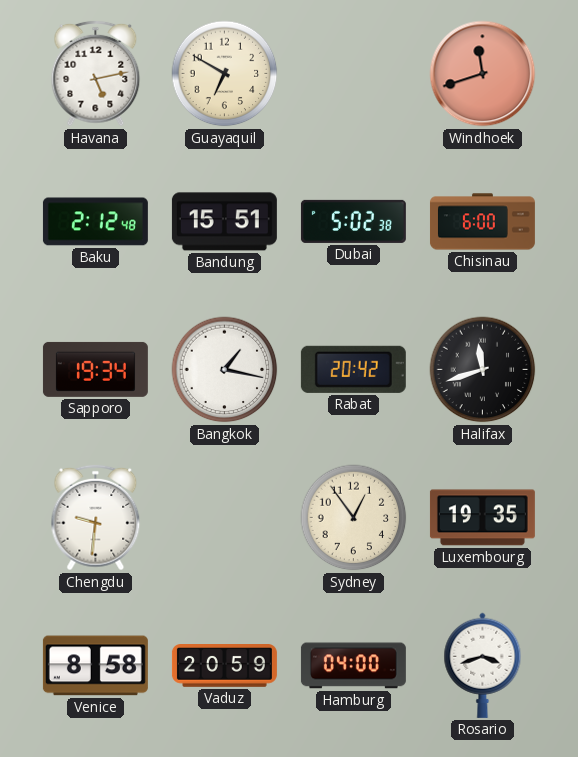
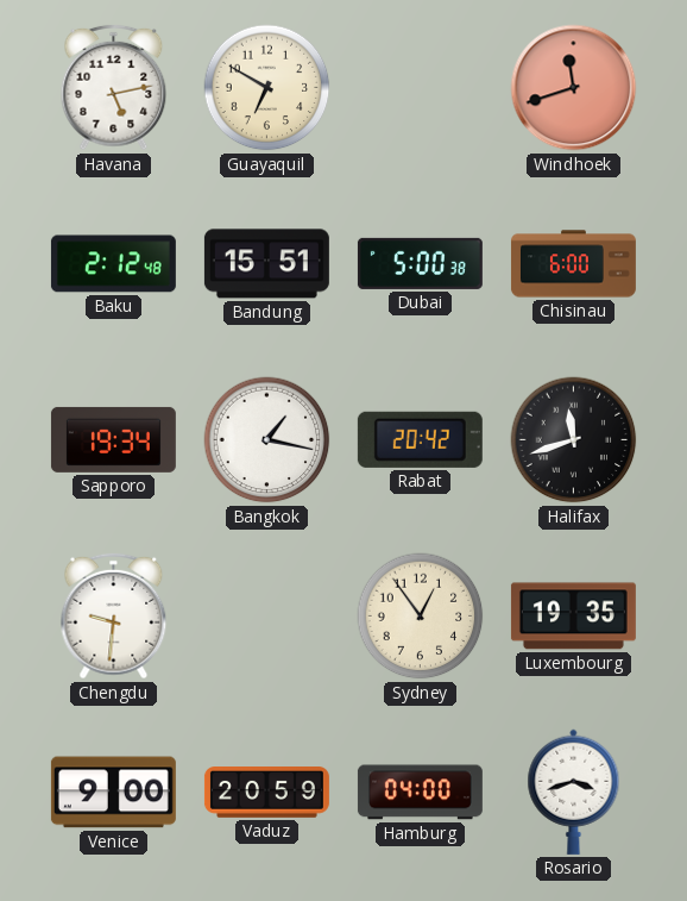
Dubai: 5:02 -> 5:00 (420, 263)
Venice: 8:58 -> 9:00 (113, 793)
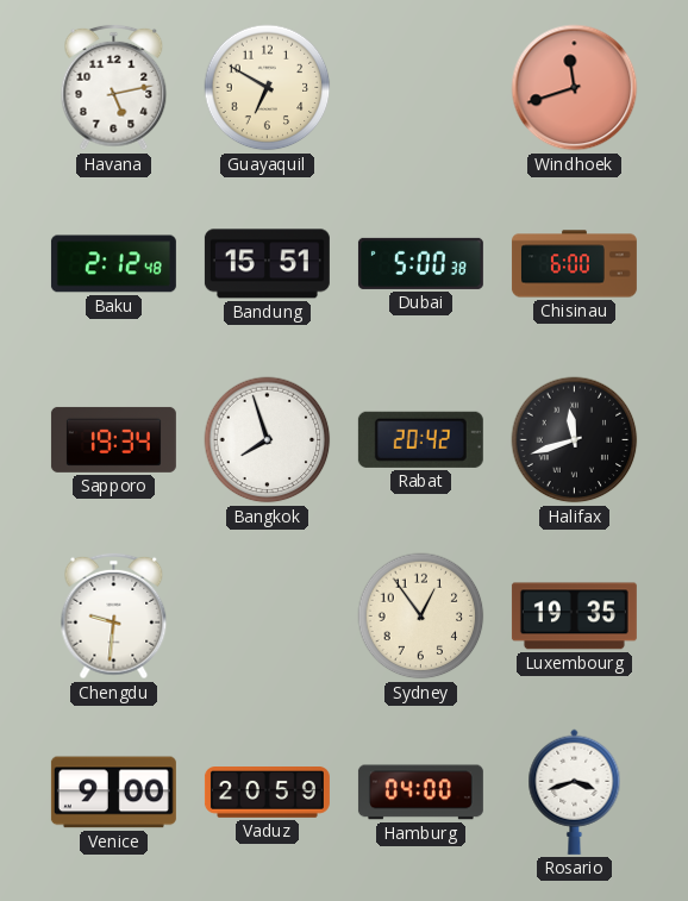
Bangkok: 1:17 -> 7:57 (268, 440)
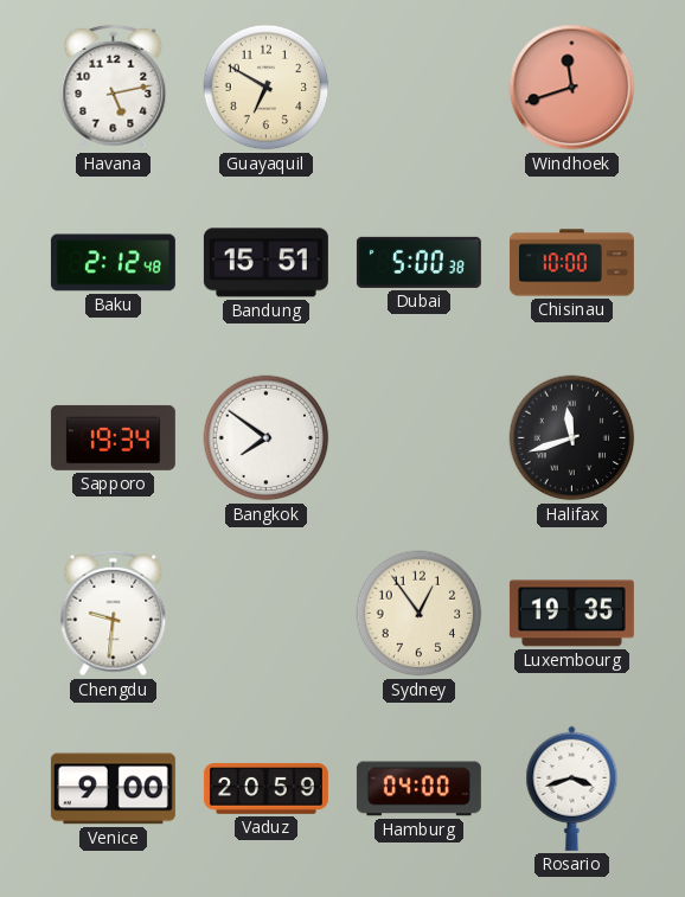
Chisinau: 6:00 -> 10:00 (571, 263)
Bangkok: 7:57 -> 7:51 (267, 438)
Rabat: 20:42 -> none (420, 439)
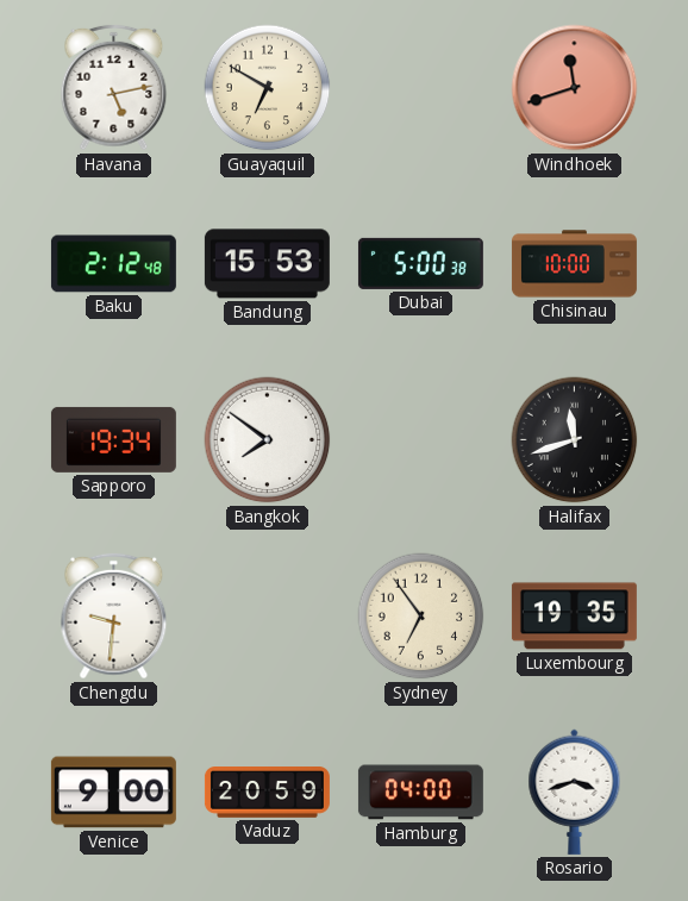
Bandung: 15:51 -> 15:53 (267, 264)
Sydney: 12:54 -> 6:54 (421, 617)
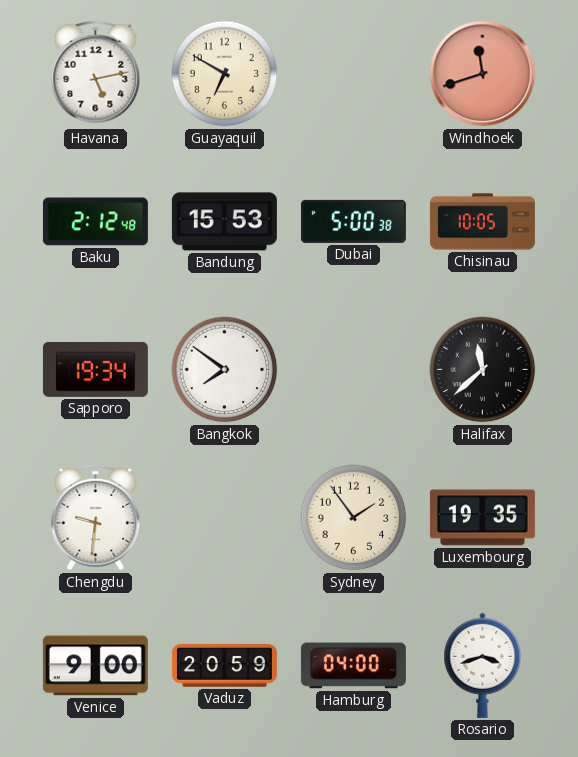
Chisinau: 10:00 -> 10:05 (482, 222)
Halifax: 11:42 -> 11:38 (483, 370)
Sydney: 6:54 -> 1:54 (354, 518)
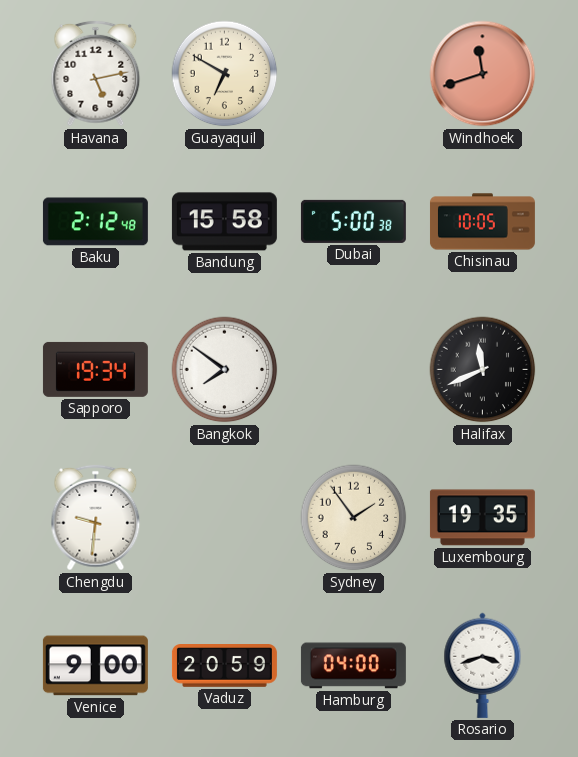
Bandung: 15:53 -> 15:58 (224, 222)
Halifax: 11:38 -> 11:41 (483, 370)
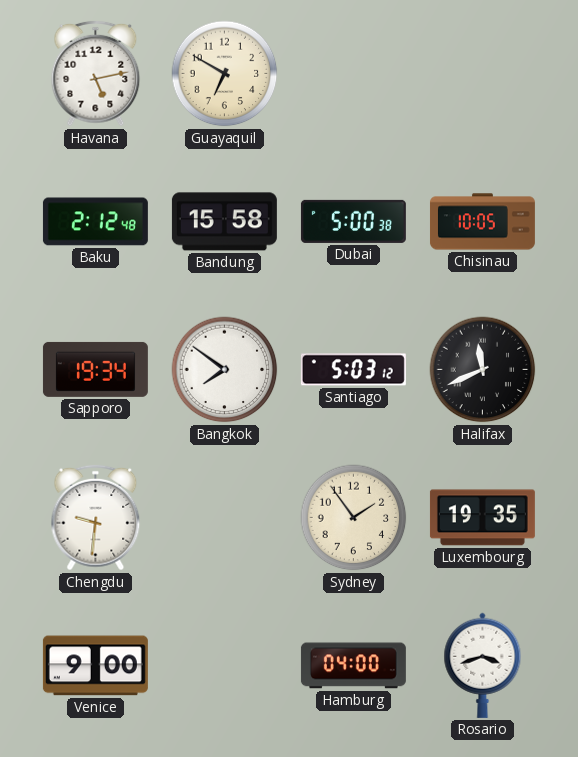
Windhoek: 11:42 -> none (483, 74)
Santiago: none -> 5:03 (353, 370)
Vaduz: 20:59 -> none (224, 666)
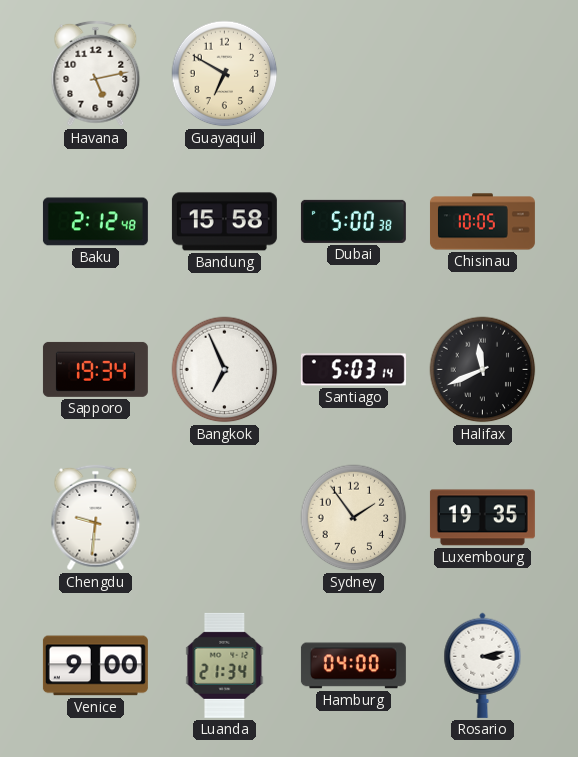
Bangkok: 7:51 -> 6:56 (225, 370)
Santiago: 5:03:12 -> 5:03:14 (353, 370)
Luanda: none -> 21:34 (225, 665)
Rosario: 3:42 -> 3:13 (483, 665)
